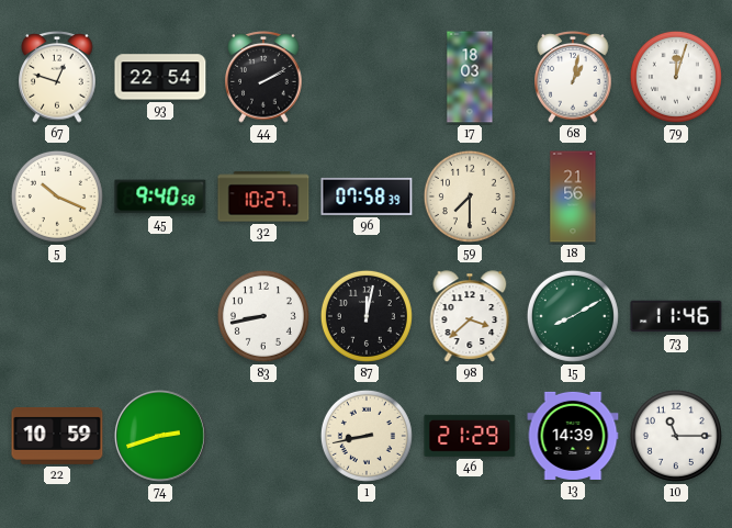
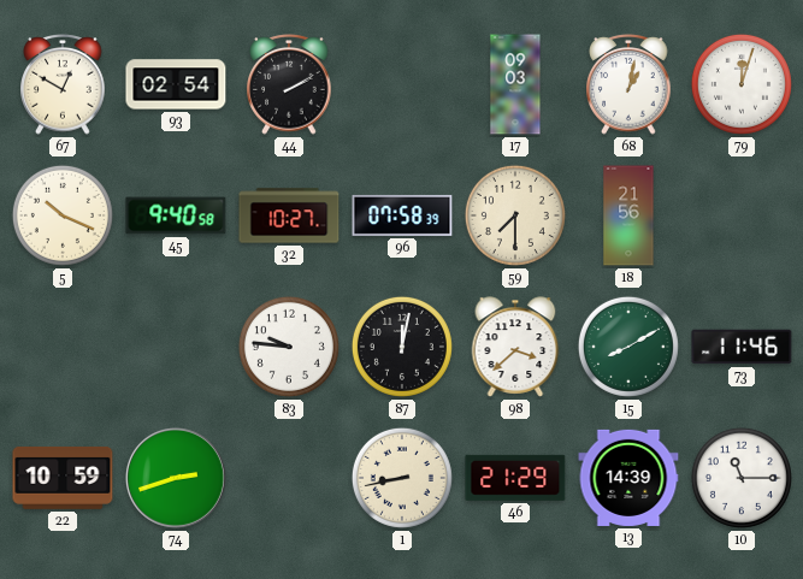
67: 12:48 -> 12:50 (63, 85)
93: 22:54 -> 02:54 (176, 84)
17: 18:03 -> 09:03 (515, 84)
83: 8:43 -> 9:46 (289, 347)
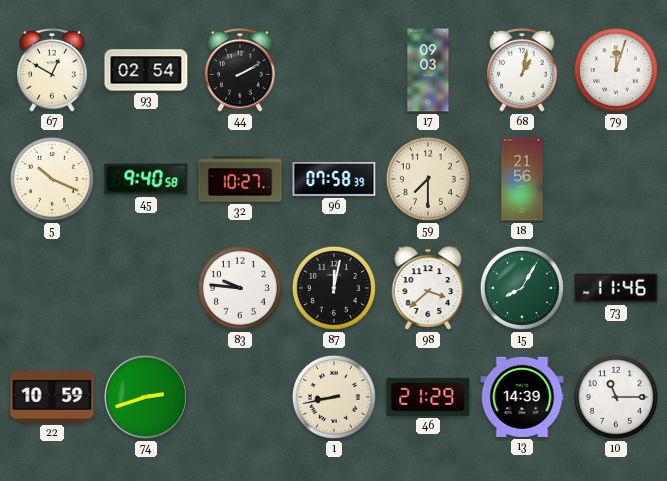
15: 8:10 -> 8:05 (522, 288)
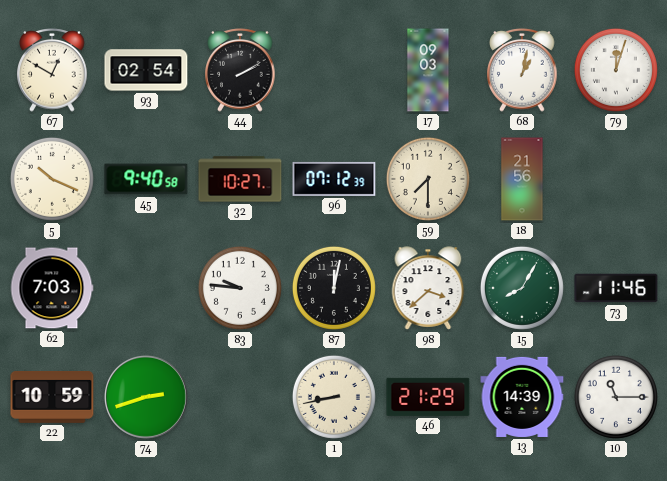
96: 07:58 -> 07:12 (334, 179)
62: none -> 7:03 (52, 288)
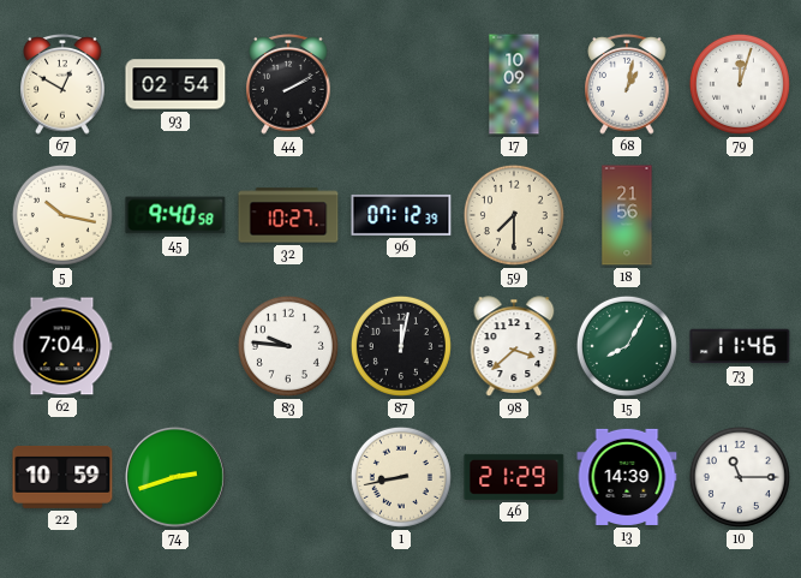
17: 09:03 -> 10:09 (514, 84)
5: 10:19 -> 10:17 (62, 215)
62: 7:03 -> 7:04 (62, 346)
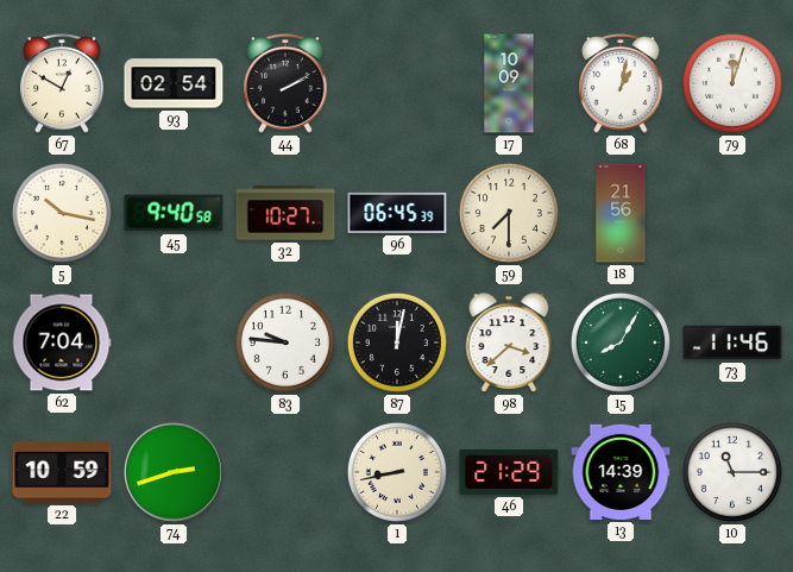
96: 07:12 -> 06:45 (397, 213)
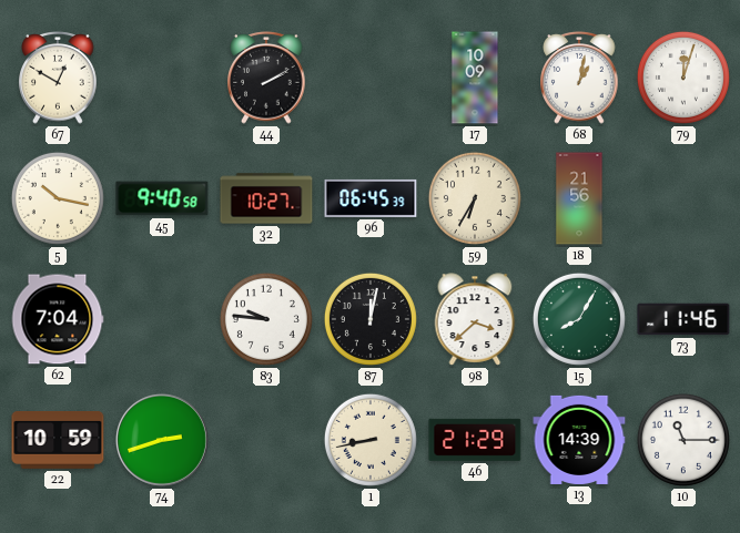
93: 02:54 -> none (174, 83)
59: 7:30 -> 6:35 (475, 198)
